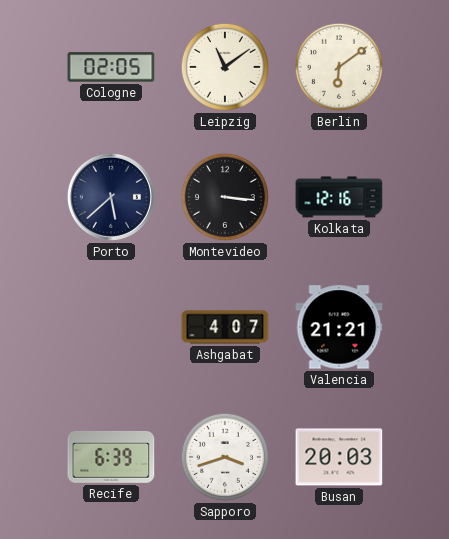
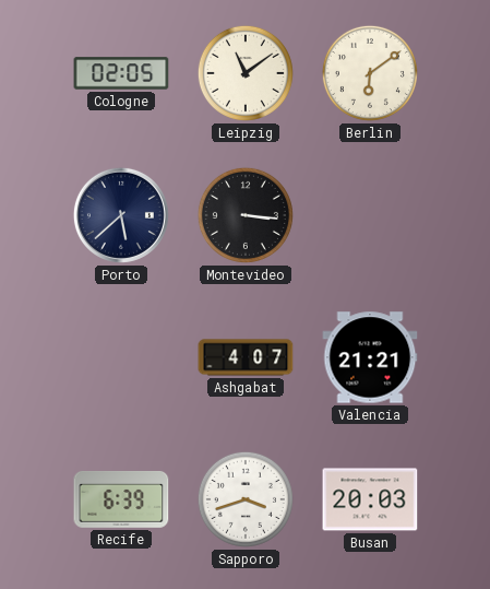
Kolkata: 12:16 -> none (339, 197)
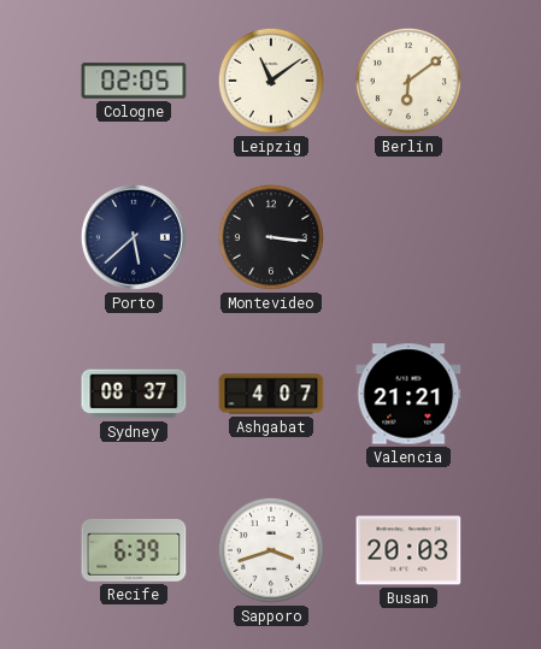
Sydney: none -> 08:37 (134, 394)
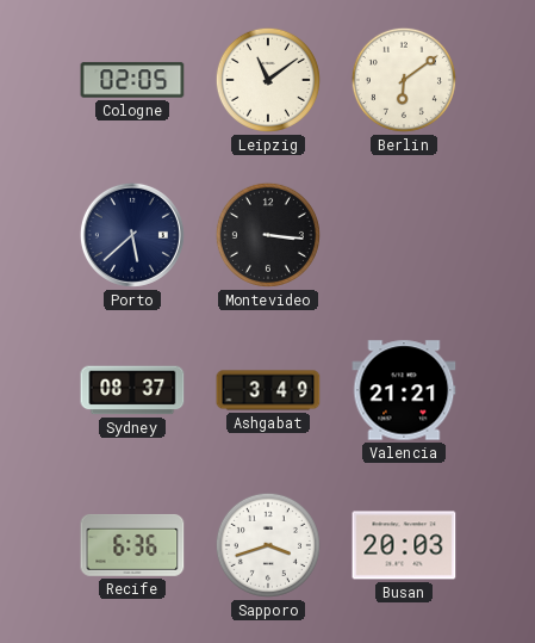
Ashgabat: 4:07 -> 3:49 (268, 390)
Recife: 6:39 -> 6:36 (132, 545)
